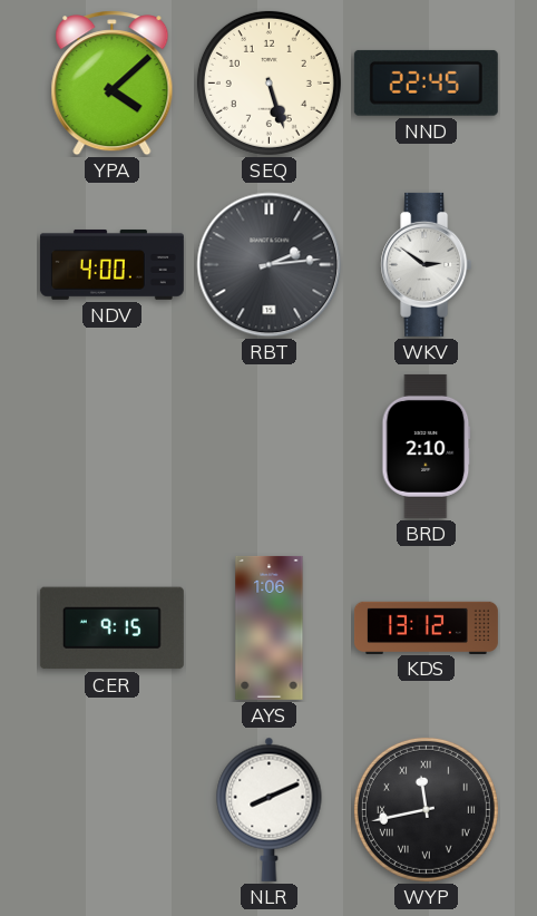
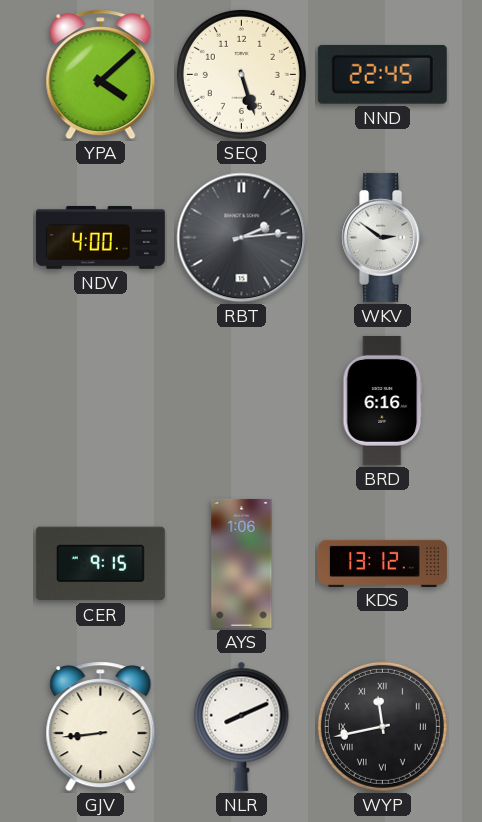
BRD: 2:10 -> 6:16 (383, 400)
GJV: none -> 8:44 (101, 727)
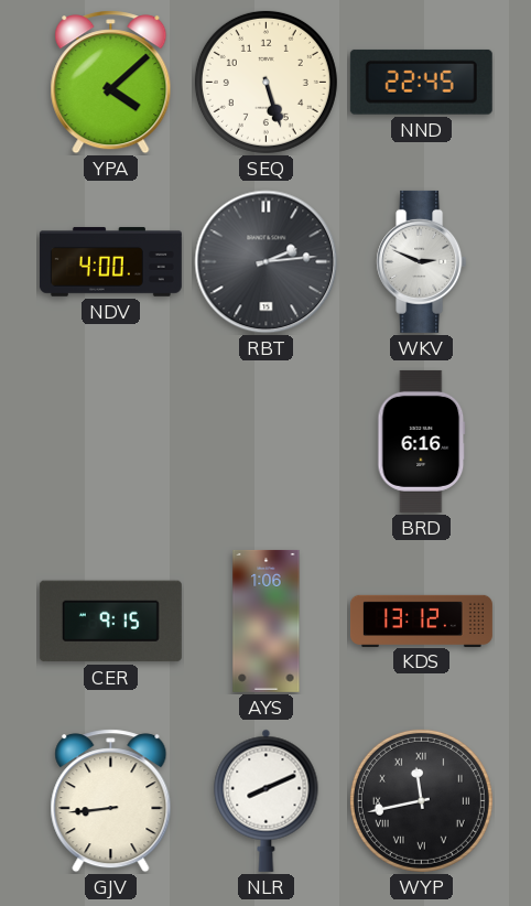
WKV: 2:51 -> 2:49 (422, 261)
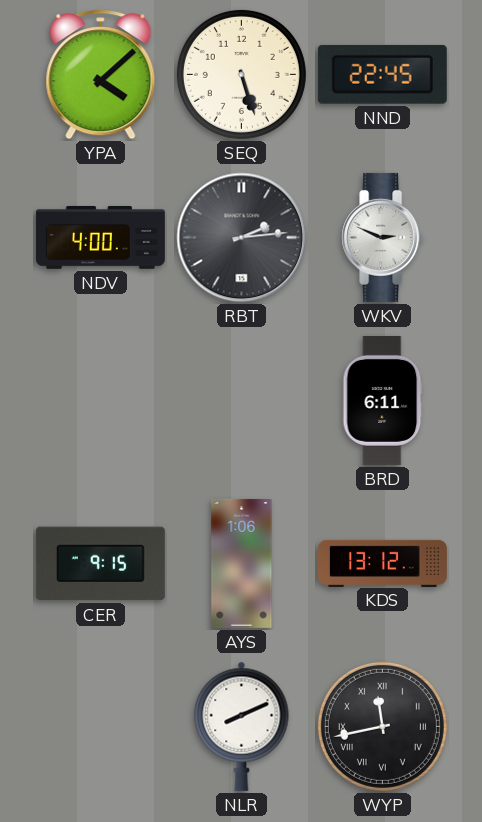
BRD: 6:16 -> 6:11 (383, 400)
GJV: 8:44 -> none (111, 801)
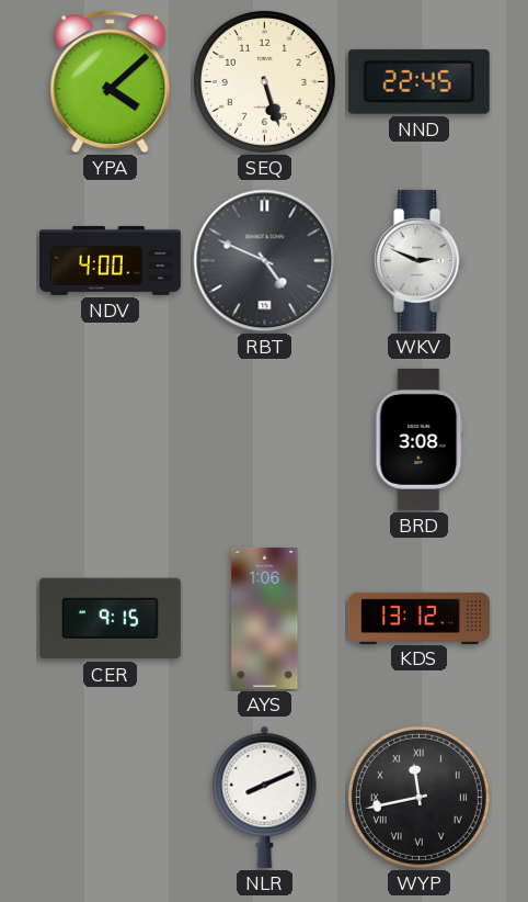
RBT: 2:14 -> 4:49 (265, 261)
BRD: 6:11 -> 3:08 (420, 439)
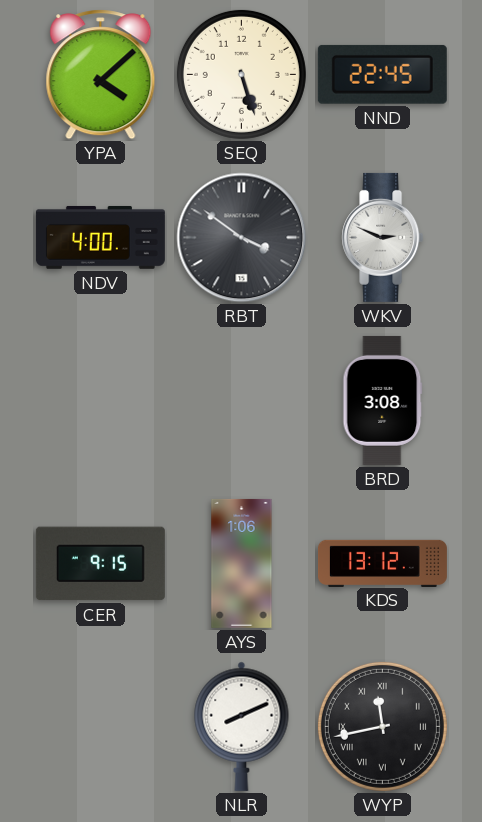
RBT: 4:49 -> 3:51 (242, 238)
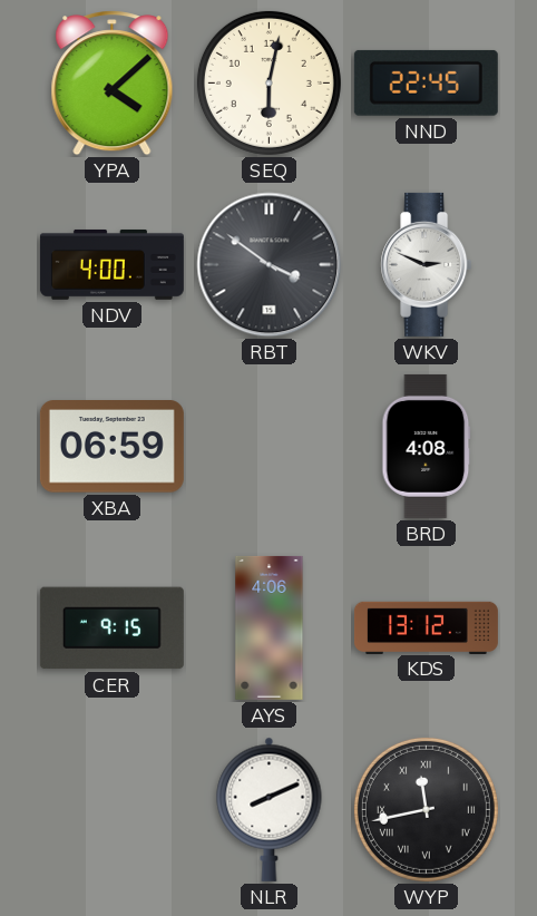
SEQ: 5:27 -> 6:02 (268, 82)
XBA: none -> 06:59 (111, 447)
BRD: 3:08 -> 4:08 (427, 446)
AYS: 1:06 -> 4:06 (270, 627)
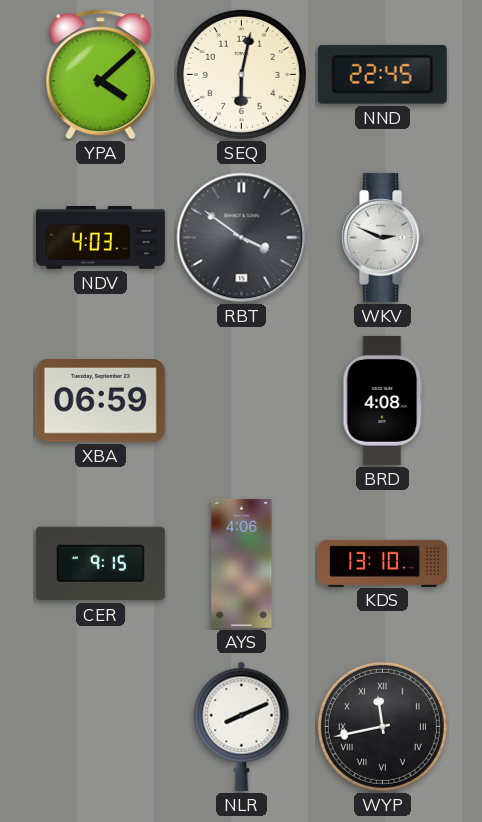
NDV: 4:00 -> 4:03 (100, 237)
KDS: 13:12 -> 13:10 (382, 563)
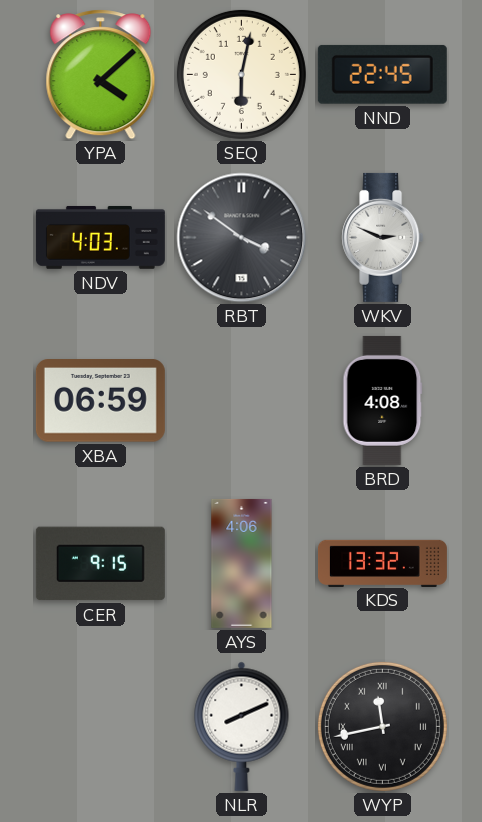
KDS: 13:10 -> 13:32 (382, 563)
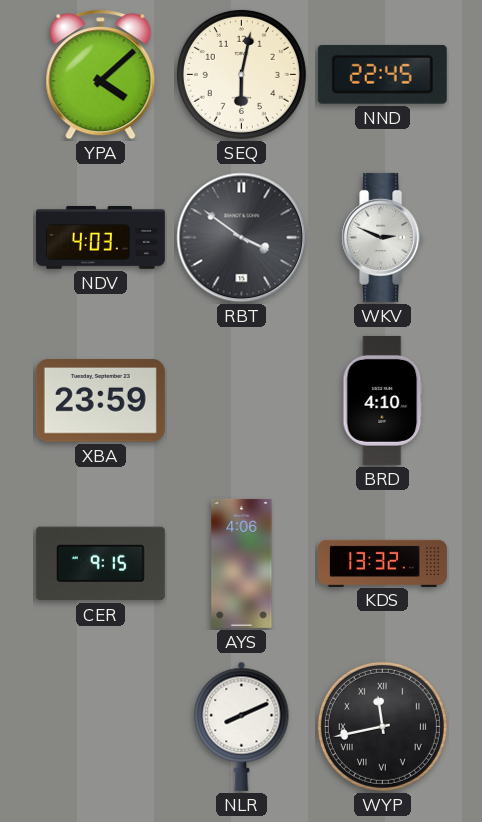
XBA: 06:59 -> 23:59 (100, 401)
BRD: 4:08 -> 4:10 (383, 400)
